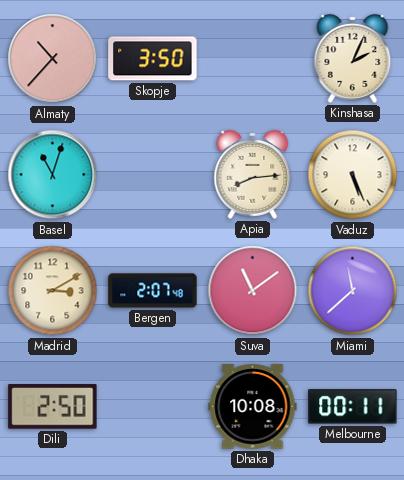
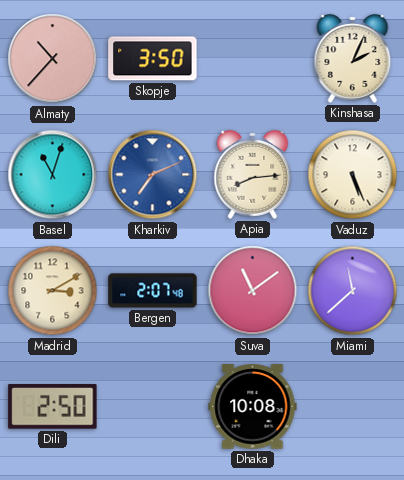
Kharkiv: none -> 7:11 (153, 175)
Melbourne: 00:11 -> none (353, 407)
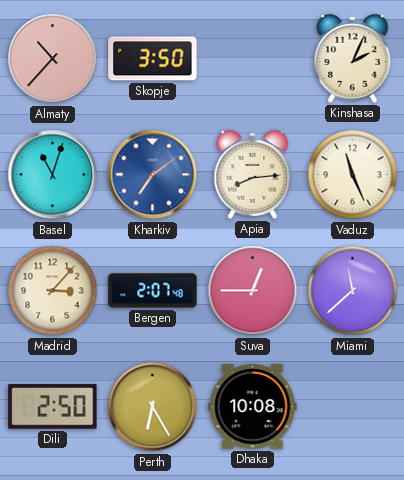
Kharkiv: 7:11 -> 7:09 (153, 175)
Vaduz: 5:26 -> 11:26 (353, 175)
Madrid: 3:10 -> 3:07 (53, 291)
Suva: 11:09 -> 12:45 (253, 291)
Perth: none -> 6:25 (153, 407)
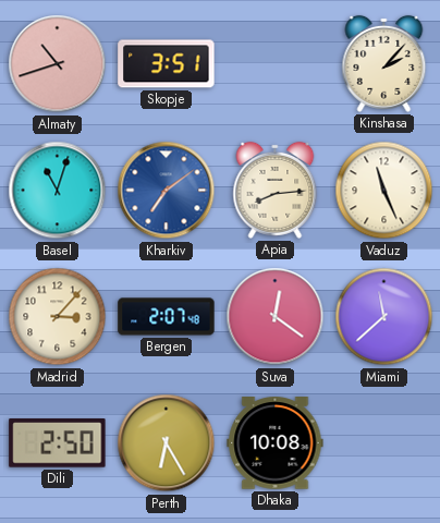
Almaty: 10:37 -> 10:42 (58, 64)
Skopje: 3:50 -> 3:51 (167, 64)
Kinshasa: 2:04 -> 2:07 (384, 63)
Suva: 12:45 -> 12:21 (276, 317)
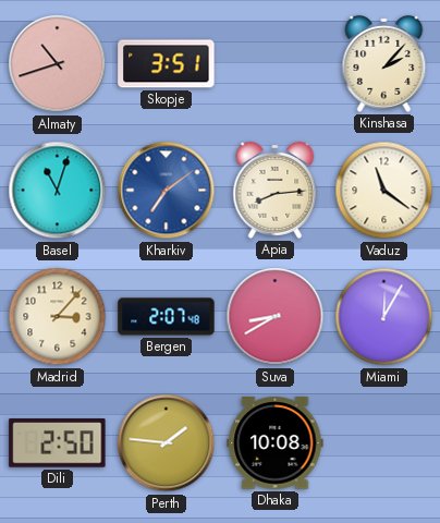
Vaduz: 11:26 -> 11:21 (384, 191)
Suva: 12:21 -> 8:40 (276, 317)
Miami: 11:38 -> 12:05 (384, 317)
Perth: 6:25 -> 1:46 (167, 443)
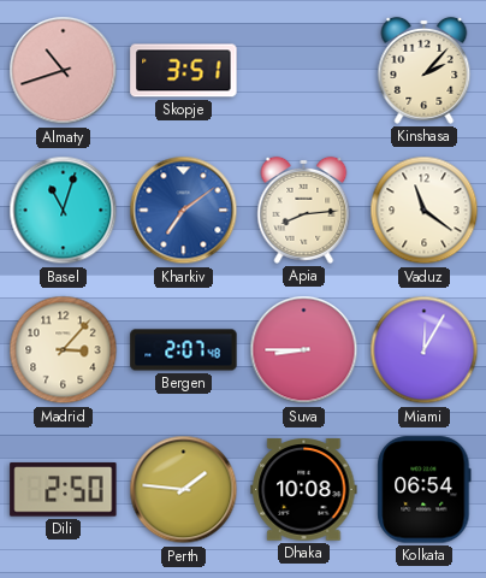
Suva: 8:40 -> 8:45 (304, 350)
Kolkata: none -> 06:54 (425, 490)
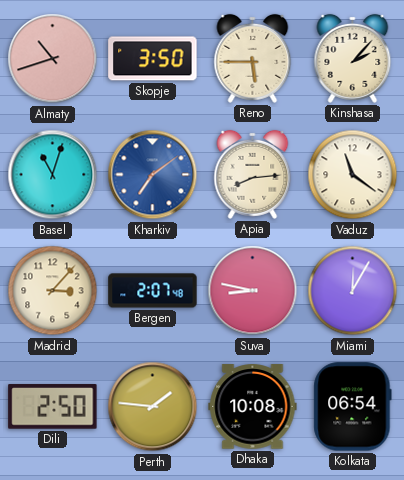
Skopje: 3:51 -> 3:50 (153, 59)
Reno: none -> 5:45 (253, 58)
Suva: 8:45 -> 8:47 (253, 291)
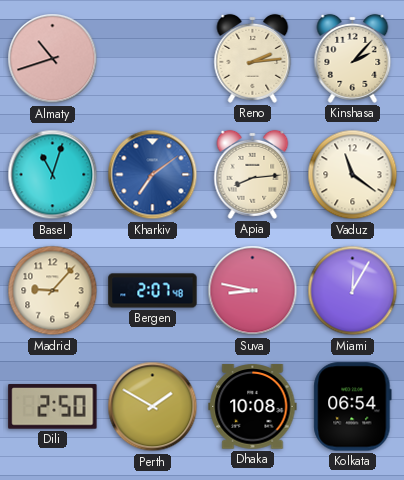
Skopje: 3:50 -> none (153, 59)
Reno: 5:45 -> 2:14 (253, 58)
Madrid: 3:07 -> 9:07 (53, 291)
Perth: 1:46 -> 1:50 (153, 407)
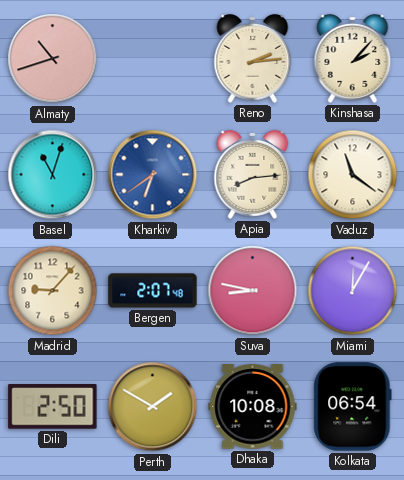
Kharkiv: 7:09 -> 6:39 (153, 175)
